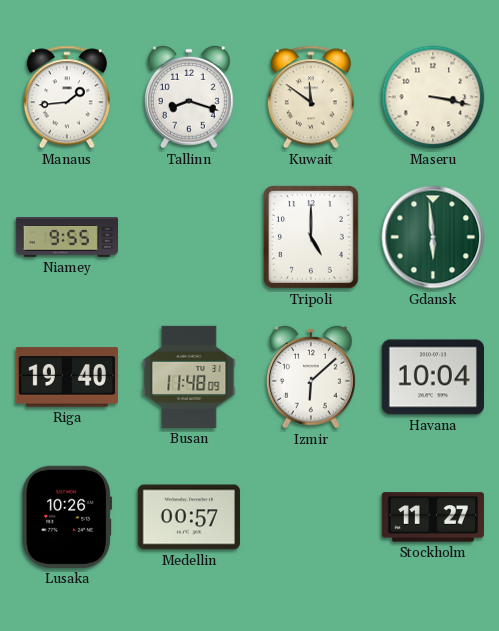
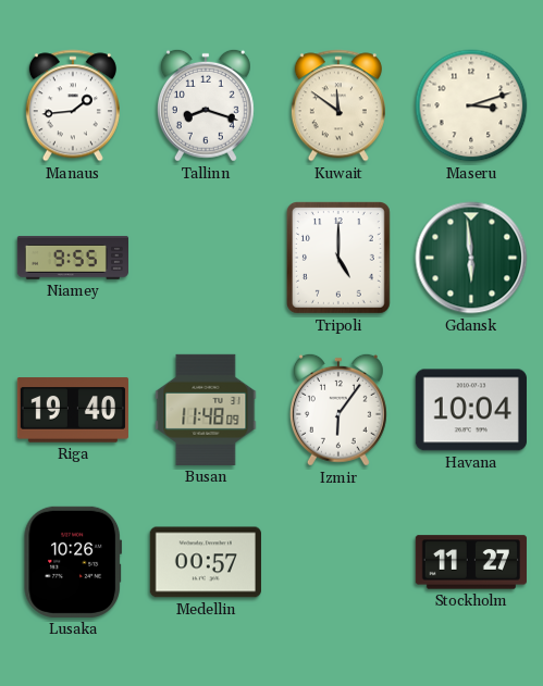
Maseru: 3:17 -> 3:12 (471, 105)
Izmir: 6:08 -> 6:06 (338, 410)
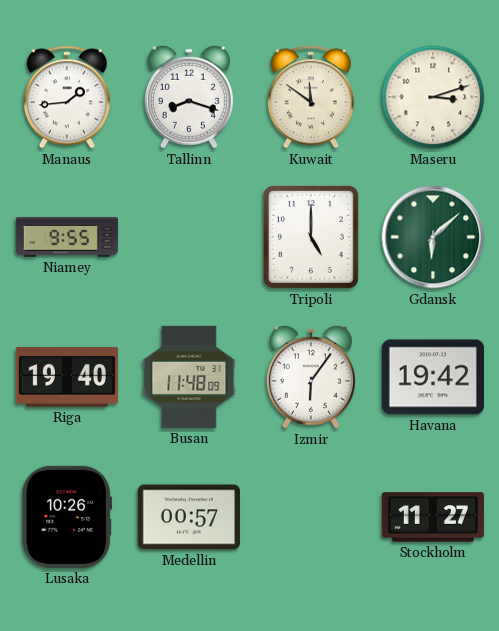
Gdansk: 5:59 -> 6:08 (433, 237)
Havana: 10:04 -> 19:42 (433, 377)
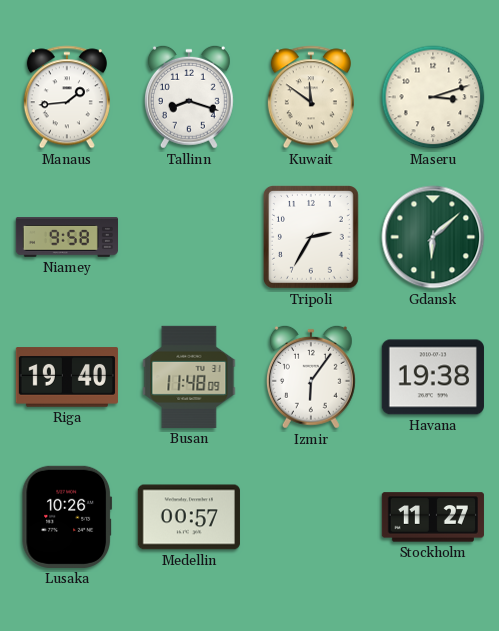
Niamey: 9:55 -> 9:58 (66, 237)
Tripoli: 5:00 -> 2:35 (311, 237)
Havana: 19:42 -> 19:38 (433, 377)
